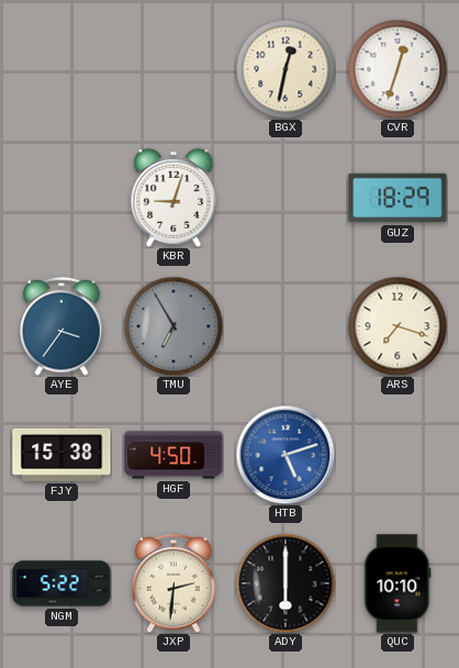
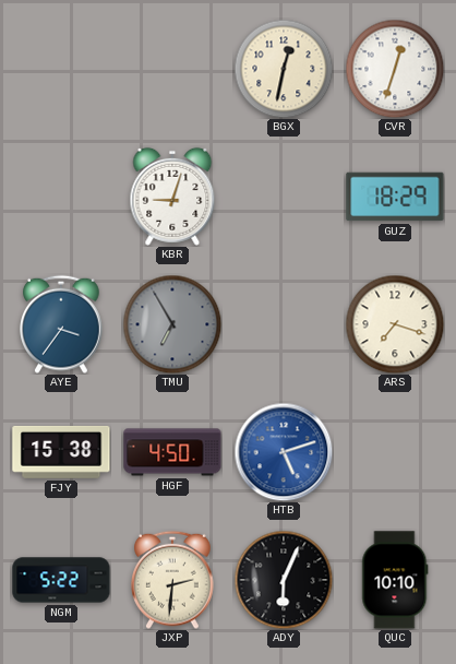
ADY: 6:00 -> 6:04 (284, 580)
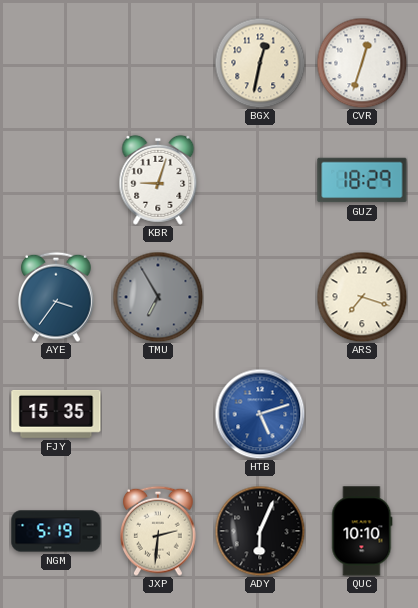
FJY: 15:38 -> 15:35 (56, 414)
HGF: 4:50 -> none (172, 452)
NGM: 5:22 -> 5:19 (56, 531)
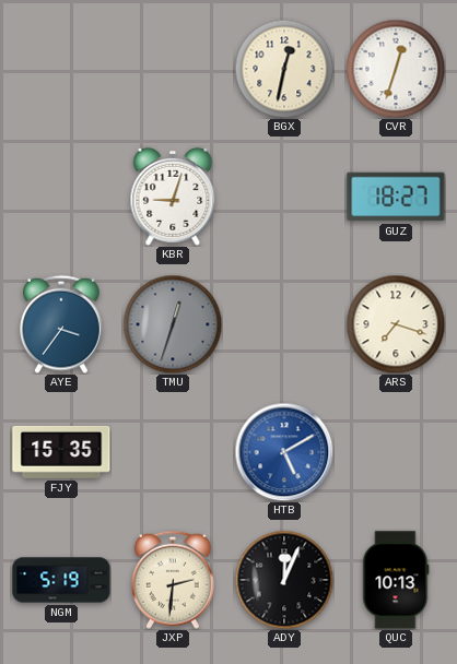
GUZ: 18:29 -> 18:27 (396, 197)
TMU: 6:55 -> 12:33 (173, 324)
HTB: 5:12 -> 5:10 (284, 452)
ADY: 6:04 -> 12:04 (284, 580)
QUC: 10:10 -> 10:13 (396, 580)
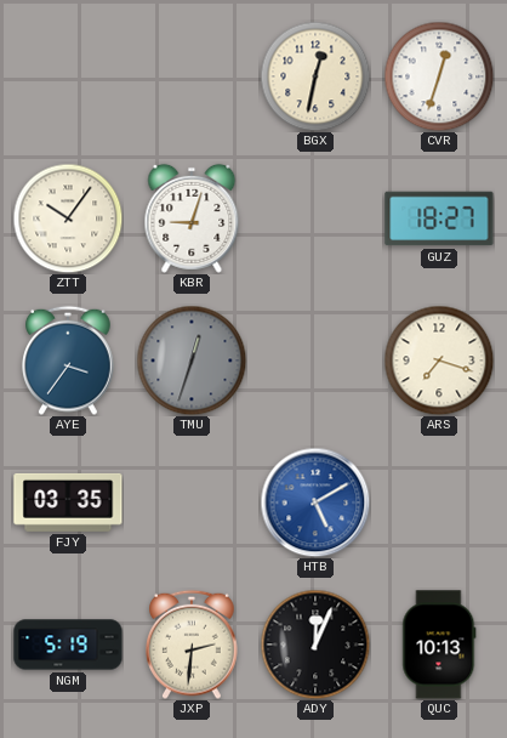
ZTT: none -> 10:06 (68, 218)
FJY: 15:35 -> 03:35 (68, 503)
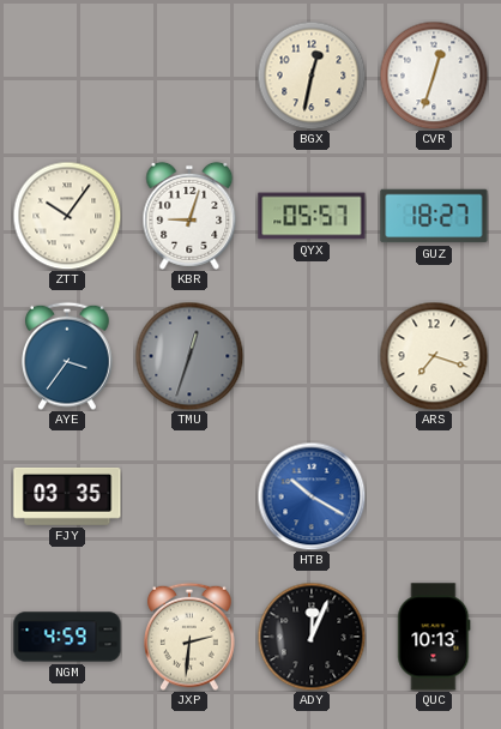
QYX: none -> 05:57 (312, 216)
HTB: 5:10 -> 10:20 (312, 496)
NGM: 5:19 -> 4:59 (67, 637)
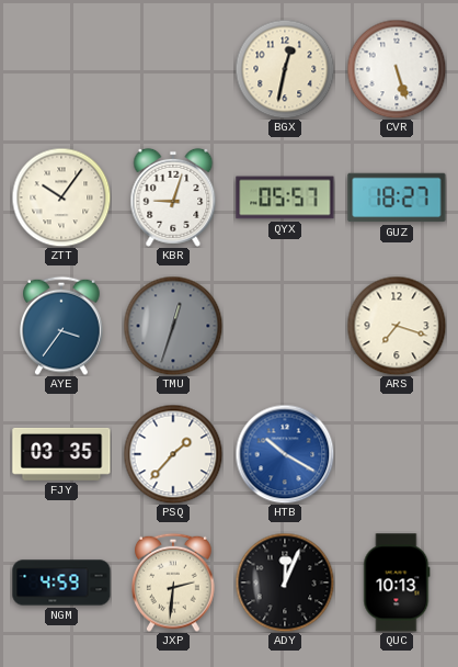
CVR: 12:33 -> 5:27 (397, 69)
PSQ: none -> 1:37 (173, 454)
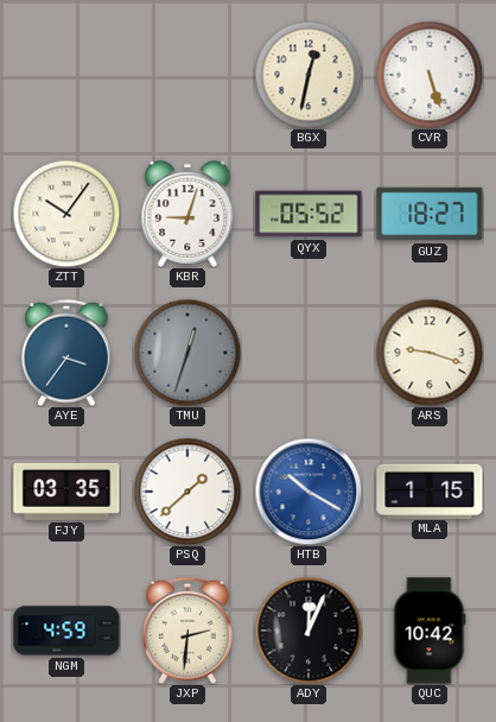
QYX: 05:57 -> 05:52 (309, 214)
ARS: 7:18 -> 9:18 (430, 353)
PSQ: 1:37 -> 1:38 (187, 492)
MLA: none -> 1:15 (430, 490)
QUC: 10:13 -> 10:42 (430, 631)
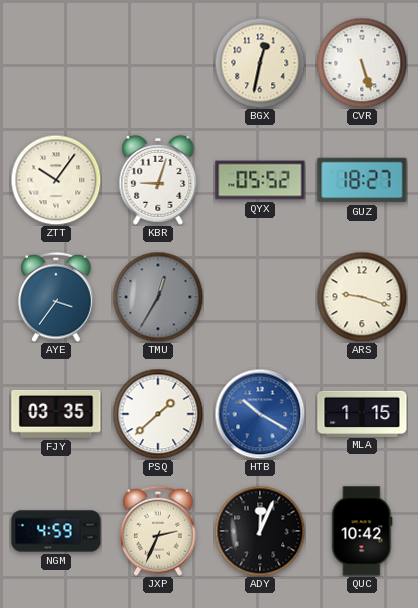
TMU: 12:33 -> 12:35 (158, 297)
JXP: 2:31 -> 2:34 (159, 531)
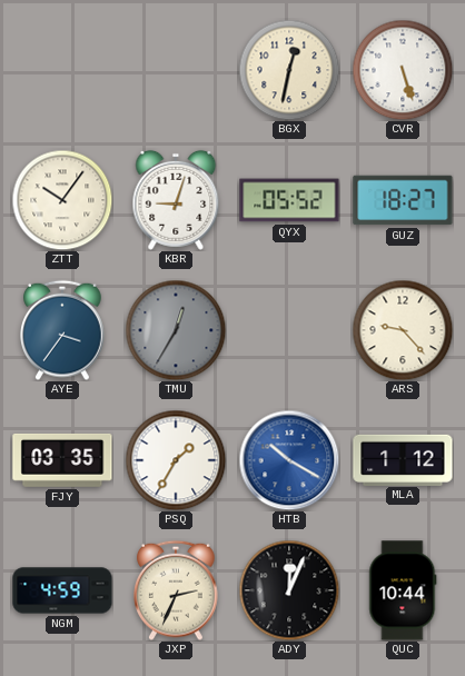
ARS: 9:18 -> 9:23 (403, 330)
PSQ: 1:38 -> 1:35 (176, 460)
MLA: 1:15 -> 1:12 (403, 459)
QUC: 10:42 -> 10:44 (403, 590)
